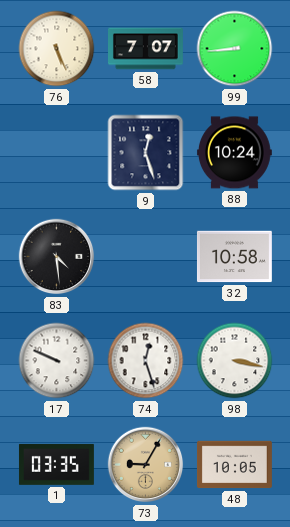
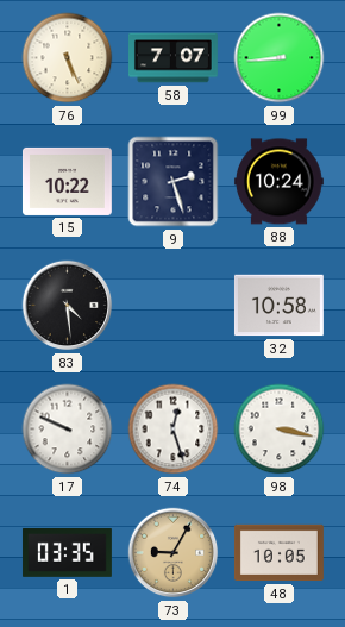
15: none -> 10:22 (67, 181)
9: 12:27 -> 2:27 (174, 182)
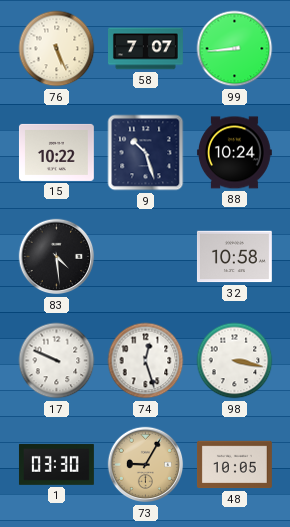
9: 2:27 -> 10:27 (146, 153)
1: 03:35 -> 03:30 (56, 464)
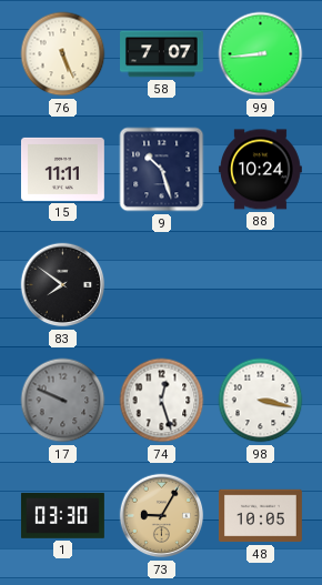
15: 10:22 -> 11:11 (62, 169)
83: 4:29 -> 7:51 (63, 285)
32: 10:58 -> none (234, 257)
17 dial: white -> grey (63, 401)
